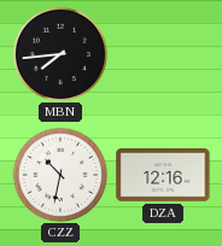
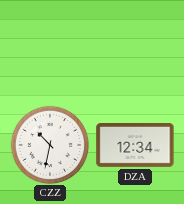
MBN: 7:44 -> none (60, 54)
DZA: 12:16 -> 12:34 (135, 146)
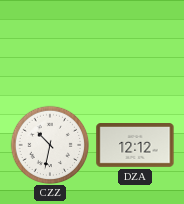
DZA: 12:34 -> 12:12 (135, 146)
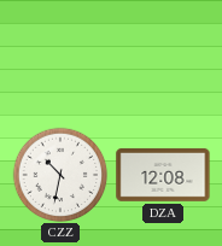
DZA: 12:12 -> 12:08 (163, 176)
